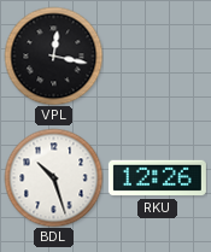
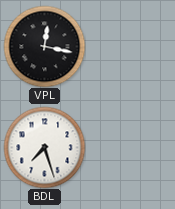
BDL: 10:27 -> 7:27 (44, 147)
RKU: 12:26 -> none (157, 178)
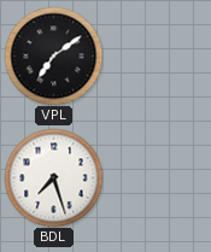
VPL: 12:17 -> 7:09 (53, 55)
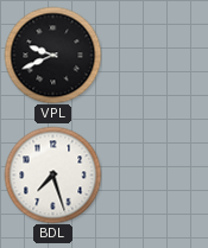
VPL: 7:09 -> 9:41 (52, 55)
